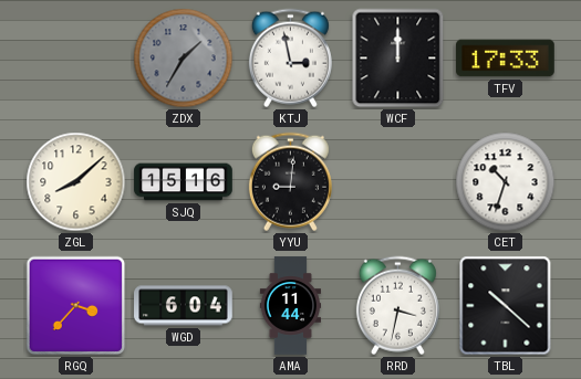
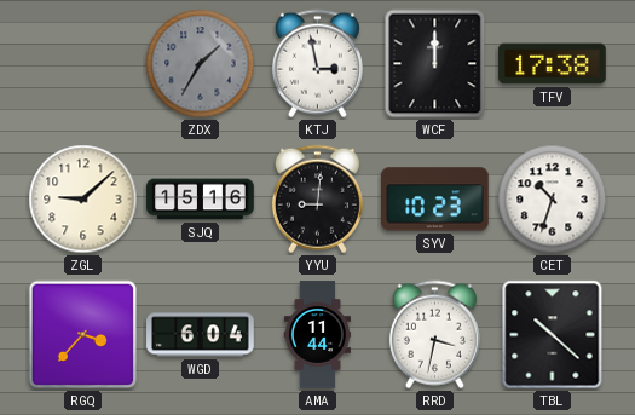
TFV: 17:33 -> 17:38 (553, 64)
ZGL: 8:08 -> 9:08 (83, 200)
SYV: none -> 10:23 (435, 200)
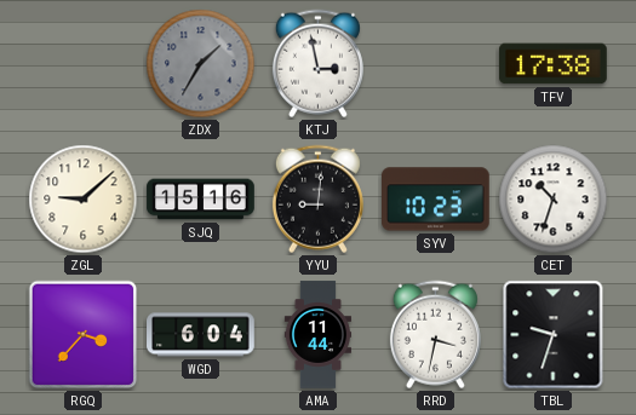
WCF: 12:00 -> none (435, 64)
TBL: 10:22 -> 9:33 (554, 335)
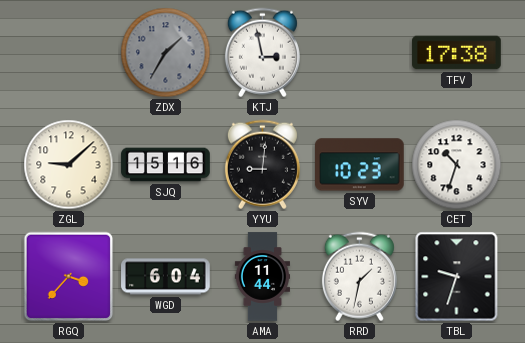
RRD: 3:32 -> 1:32 (359, 277)
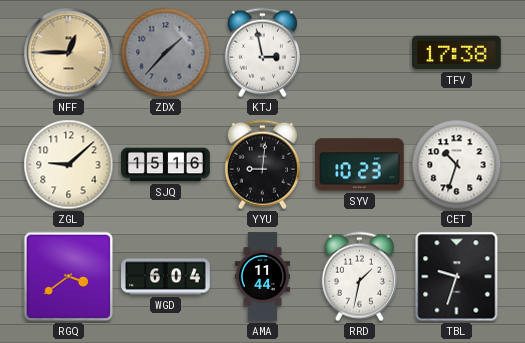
NFF: none -> 12:45 (69, 53)
ZDX: 1:35 -> 1:37 (166, 53)
RGQ: 3:37 -> 3:39 (69, 277)
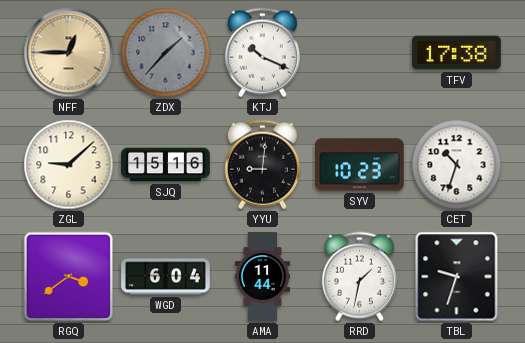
KTJ: 2:58 -> 10:19 (262, 53)
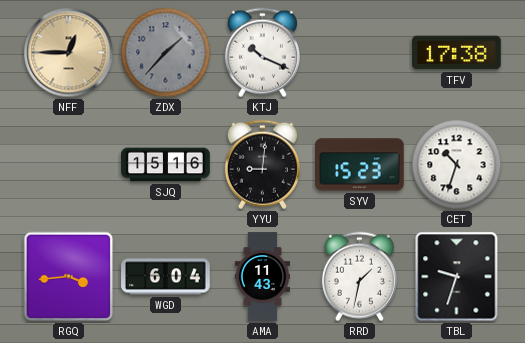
ZGL: 9:08 -> none (69, 165)
SYV: 10:23 -> 15:23 (360, 165)
RGQ: 3:39 -> 3:44 (69, 277)
AMA: 11:44 -> 11:43 (262, 277)
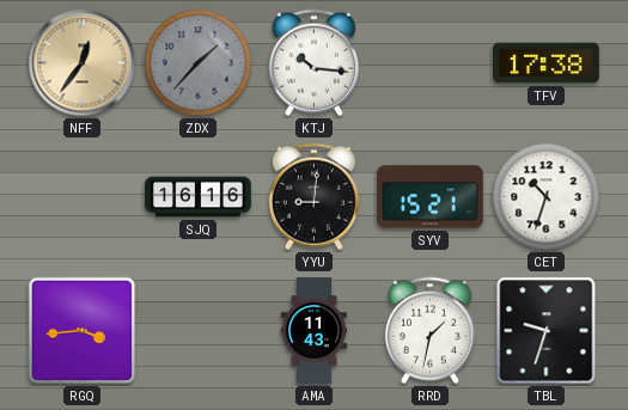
NFF: 12:45 -> 12:36 (83, 63)
KTJ: 10:19 -> 10:16 (313, 63)
SJQ: 15:16 -> 16:16 (199, 197)
SYV: 15:23 -> 15:21 (431, 197)
WGD: 6:04 -> none (166, 277)
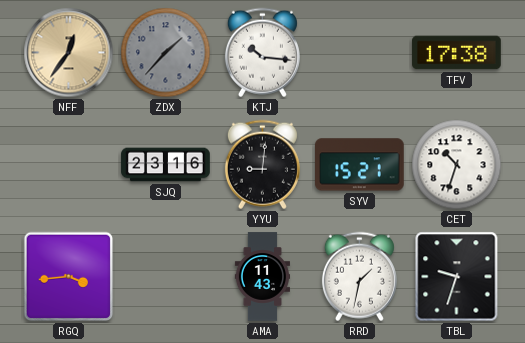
SJQ: 16:16 -> 23:16 (166, 165)
